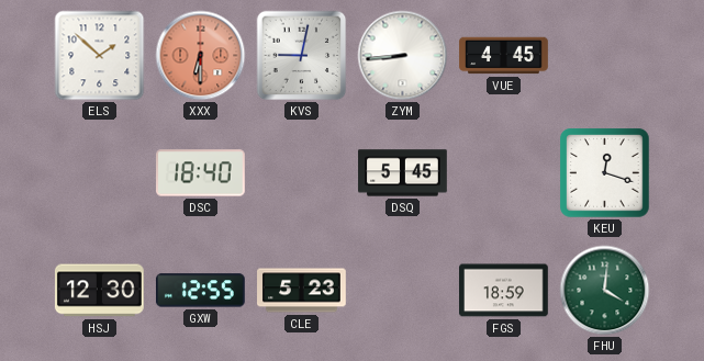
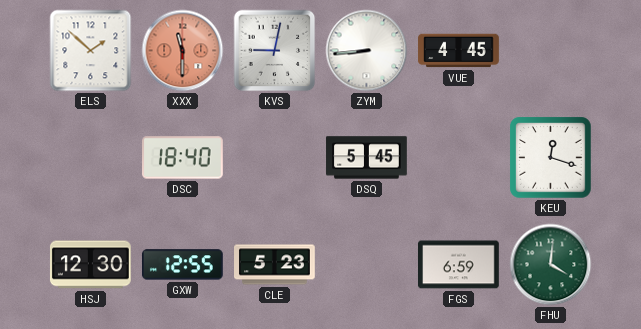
XXX: 6:30 -> 11:30 (183, 51)
FGS: 18:59 -> 6:59 (459, 265)
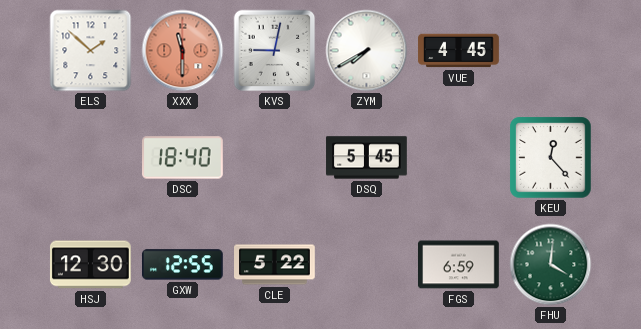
ZYM: 8:44 -> 7:40 (367, 51)
KEU: 12:18 -> 12:23 (551, 158)
CLE: 5:23 -> 5:22 (275, 265)
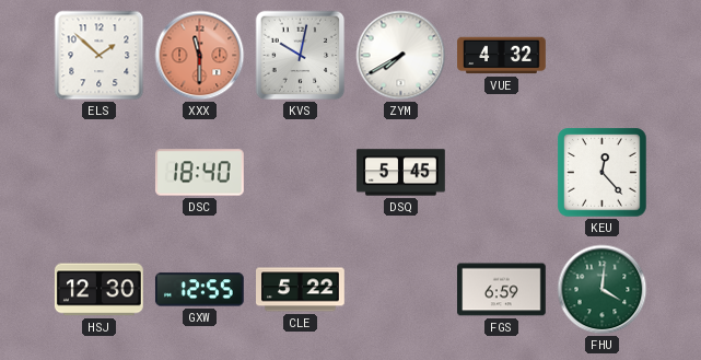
KVS: 9:02 -> 10:02 (301, 56)
VUE: 4:45 -> 4:32 (502, 56)
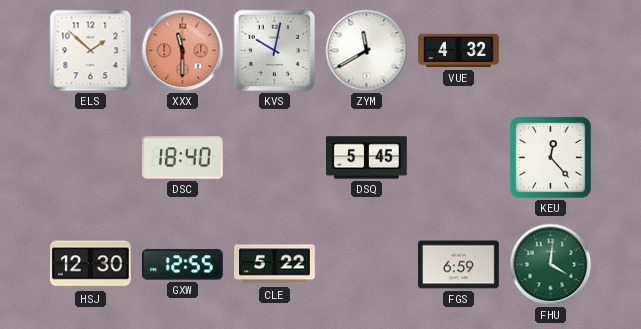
ZYM: 7:40 -> 11:40 (367, 51)
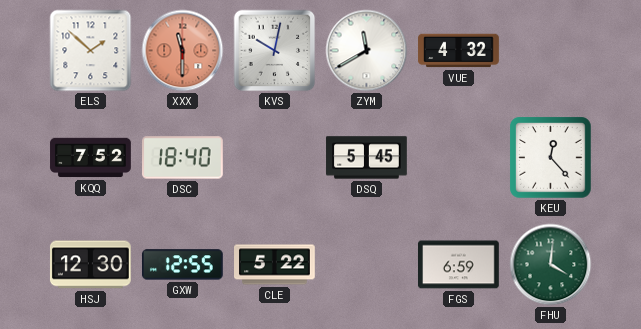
KQQ: none -> 7:52 (91, 158)
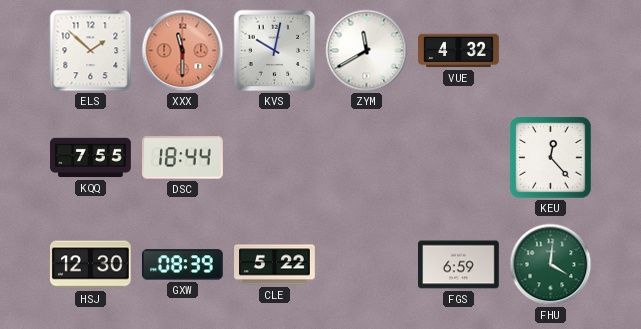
KQQ: 7:52 -> 7:55 (91, 158)
DSC: 18:40 -> 18:44 (183, 158)
DSQ: 5:45 -> none (367, 158)
GXW: 12:55 -> 08:39 (183, 265)
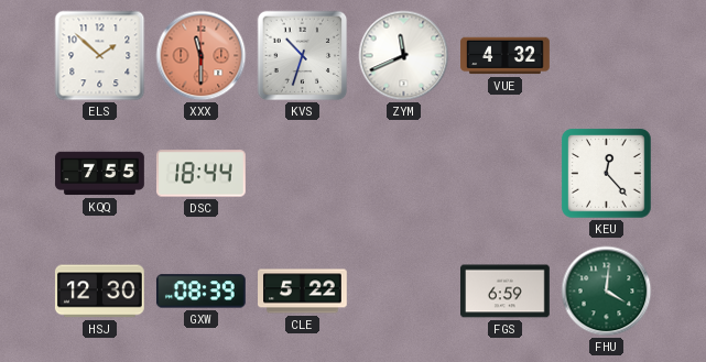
KVS: 10:02 -> 10:33 (303, 56)
ZYM: 11:40 -> 11:41 (404, 56)
